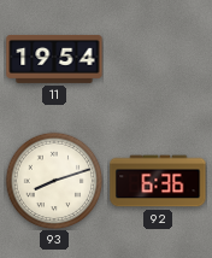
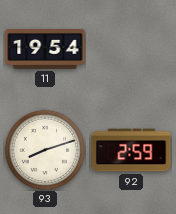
92: 6:36 -> 2:59 (131, 150)
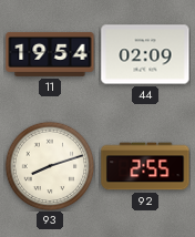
44: none -> 02:09 (145, 54)
92: 2:59 -> 2:55 (145, 166)
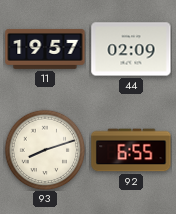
11: 19:54 -> 19:57 (45, 49)
92: 2:55 -> 6:55 (131, 150)
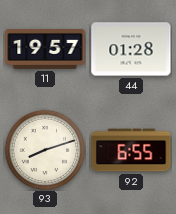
44: 02:09 -> 01:28 (131, 49)
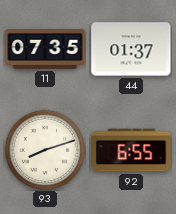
11: 19:57 -> 07:35 (45, 49)
44: 01:28 -> 01:37 (131, 49)
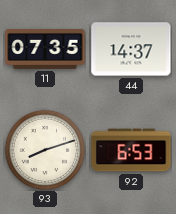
44: 01:37 -> 14:37 (131, 49)
92: 6:55 -> 6:53 (131, 150)
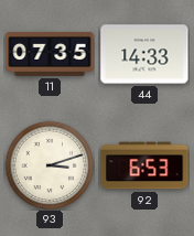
44: 14:37 -> 14:33 (144, 54)
93: 8:12 -> 3:12 (50, 165)
